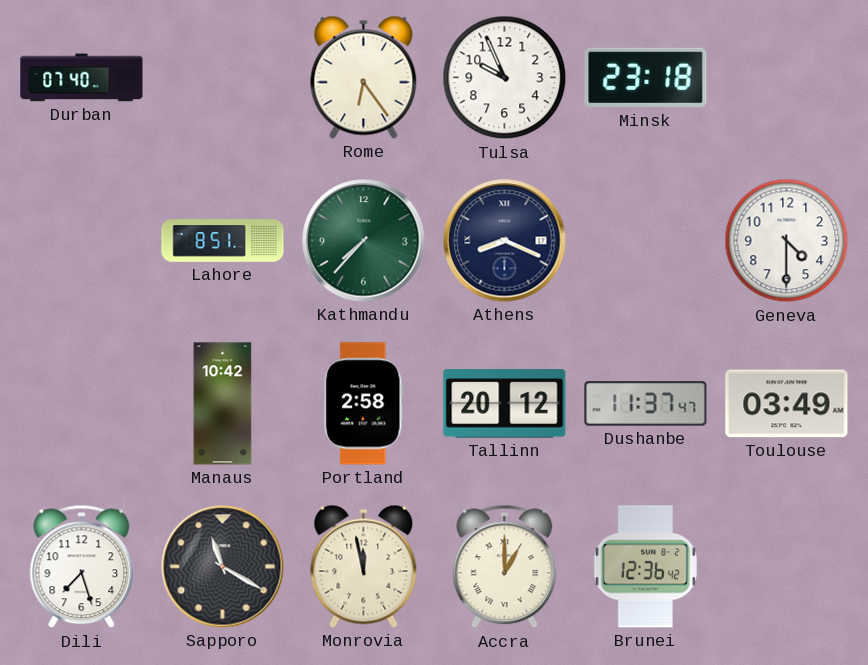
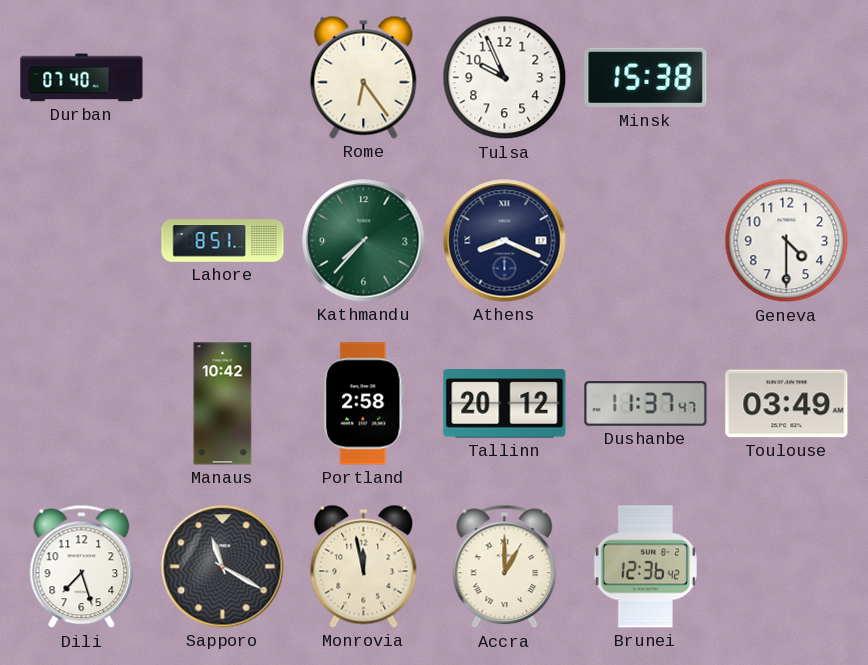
Minsk: 23:18 -> 15:38 (646, 78)
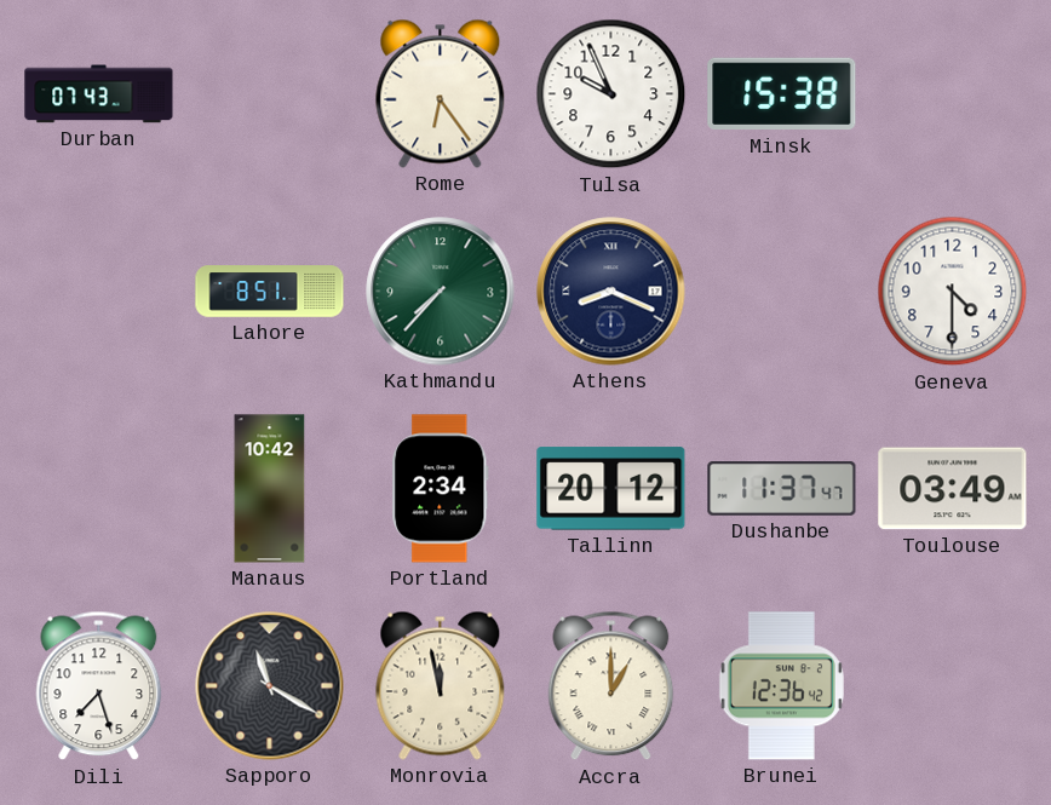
Durban: 07:40 -> 07:43 (99, 94)
Portland: 2:58 -> 2:34 (441, 489)
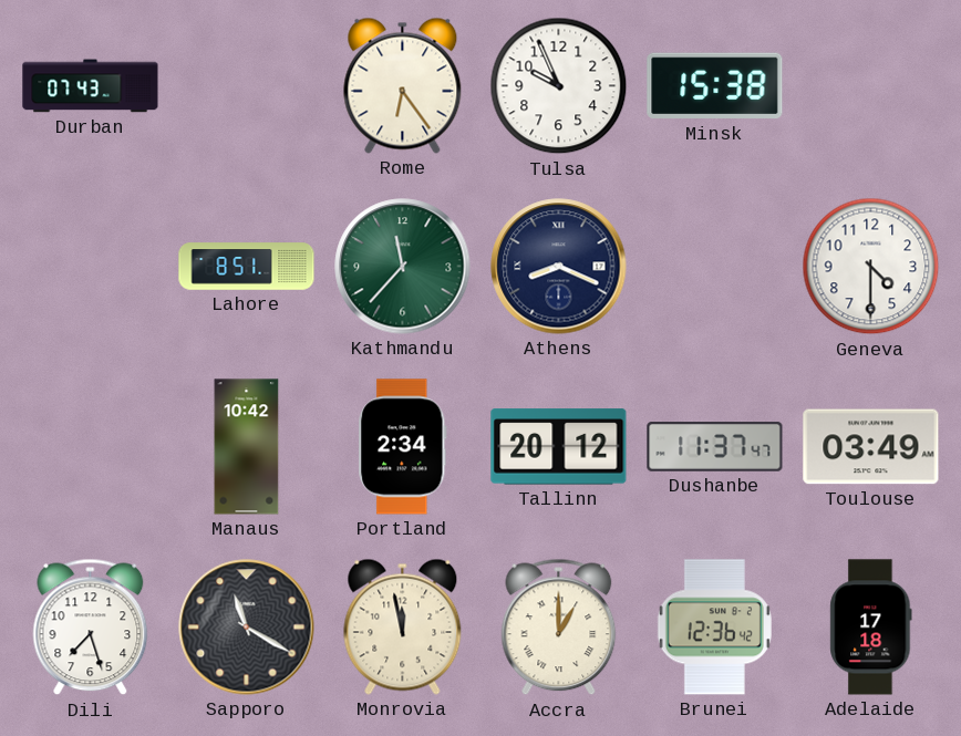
Kathmandu: 7:37 -> 11:37 (403, 267)
Adelaide: none -> 17:18 (871, 628)
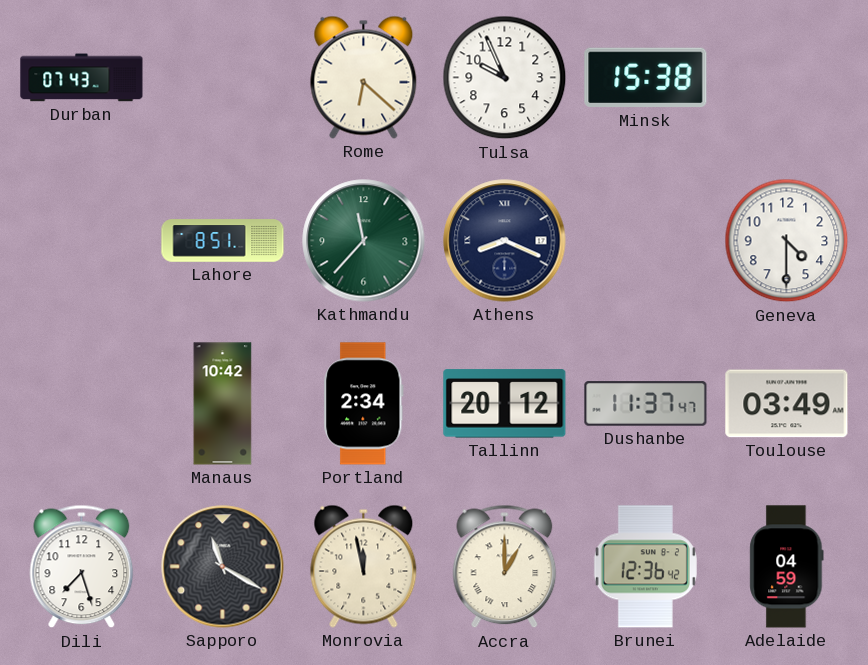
Rome: 6:24 -> 6:22 (364, 77)
Adelaide: 17:18 -> 04:59 (787, 567)
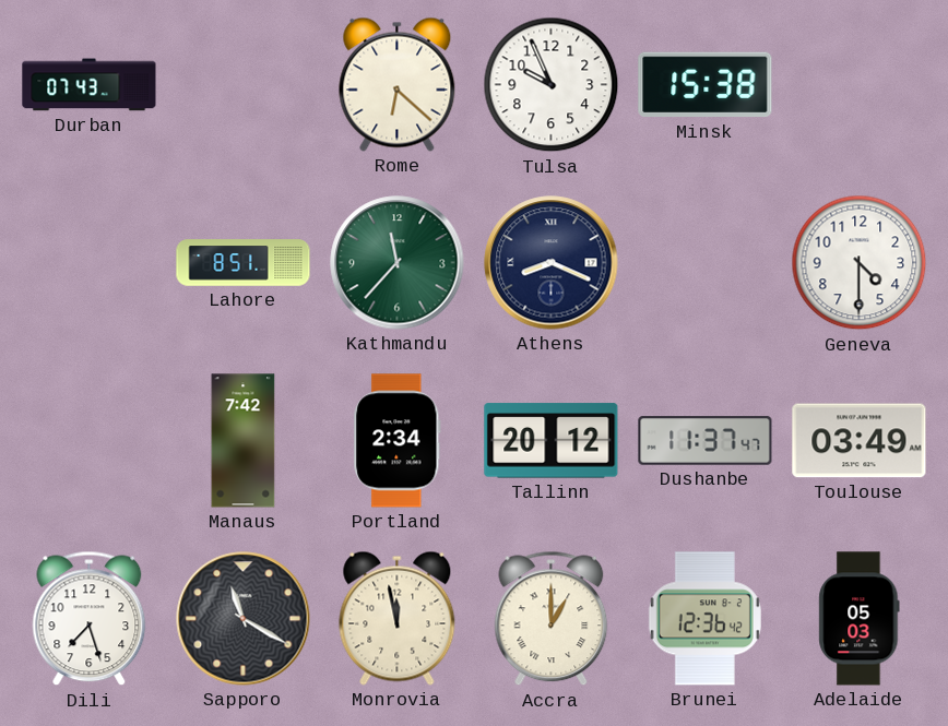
Manaus: 10:42 -> 7:42 (244, 441)
Adelaide: 04:59 -> 05:03 (860, 619)
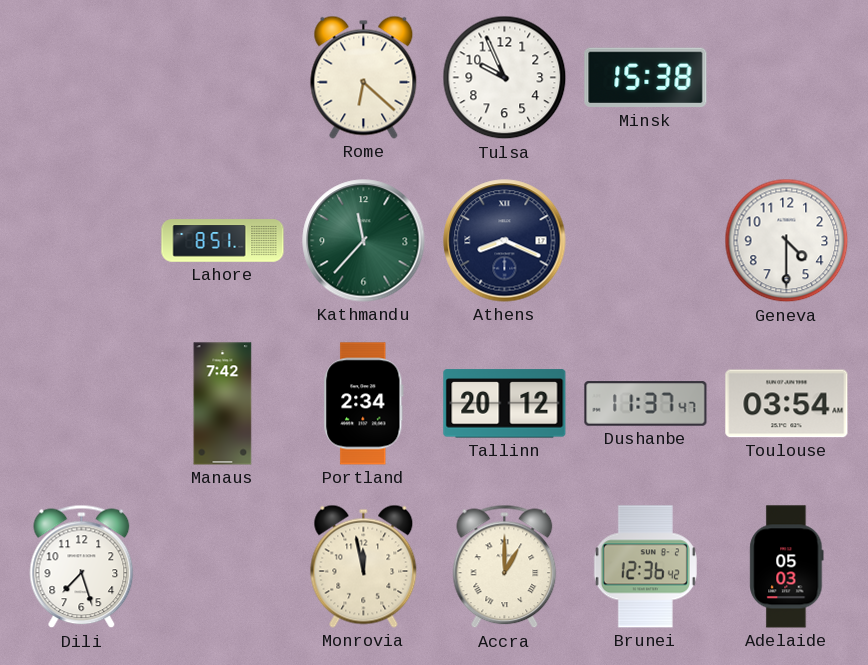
Durban: 07:43 -> none (90, 85)
Toulouse: 03:49 -> 03:54 (787, 404)
Sapporo: 11:20 -> none (244, 619)
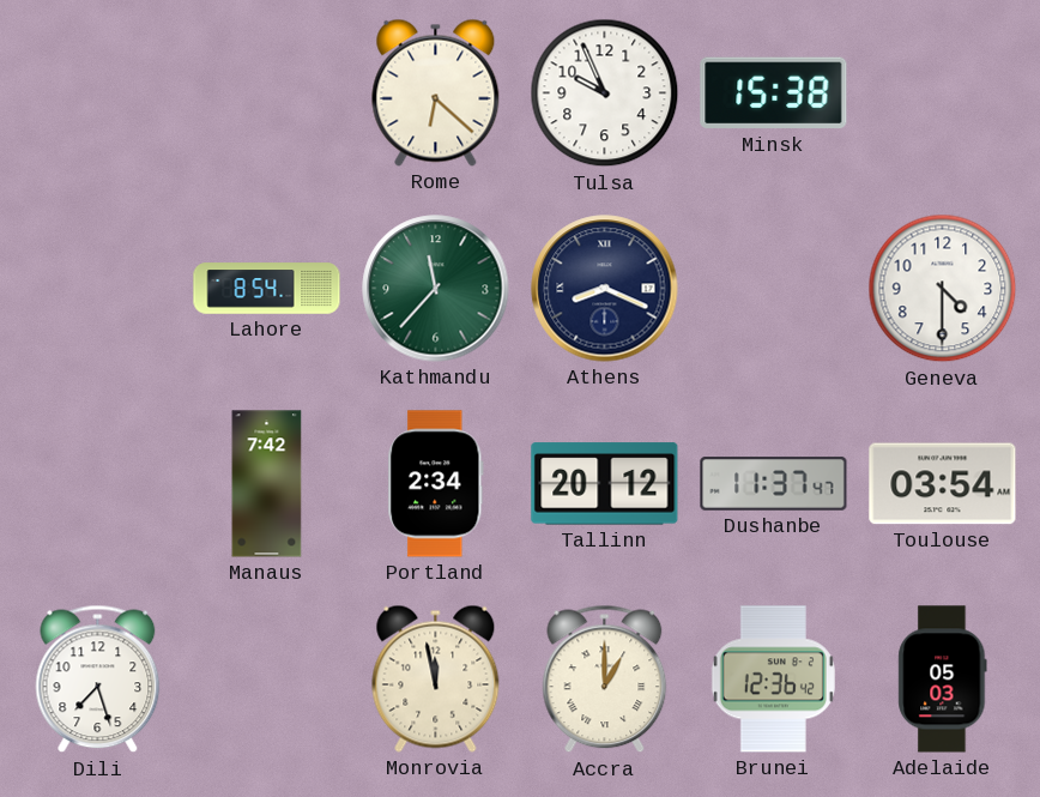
Lahore: 8:51 -> 8:54 (267, 289)
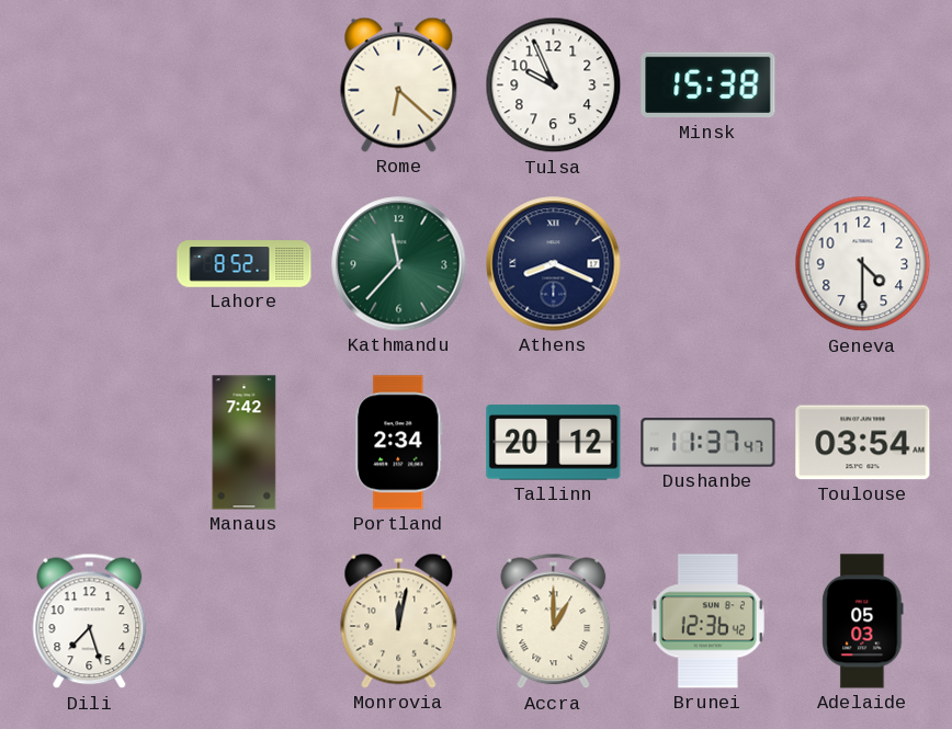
Lahore: 8:54 -> 8:52 (245, 264)
Monrovia: 11:58 -> 12:02 (399, 620)
